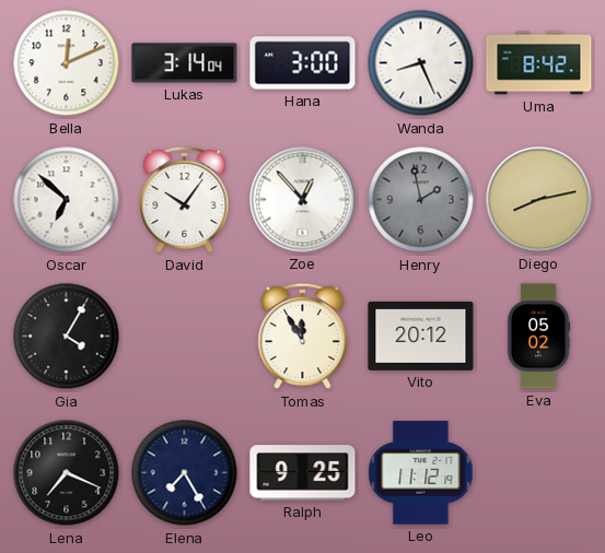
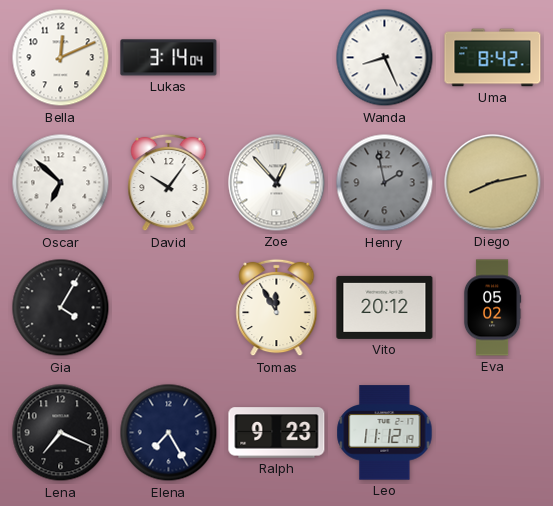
Hana: 3:00 -> none (303, 63)
Ralph: 9:25 -> 9:23 (277, 433)
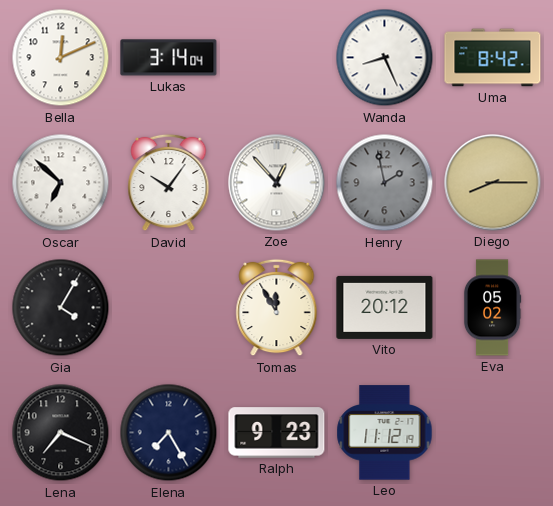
Diego: 8:13 -> 8:15 (493, 183)
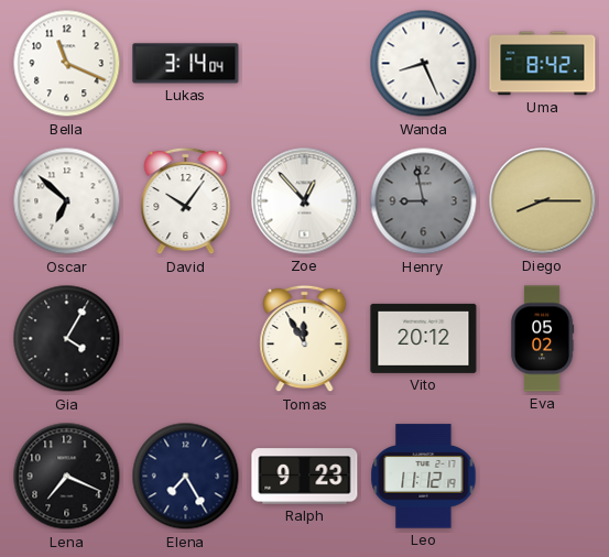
Bella: 12:11 -> 11:19 (67, 64)
Henry: 1:58 -> 8:58 (424, 201)
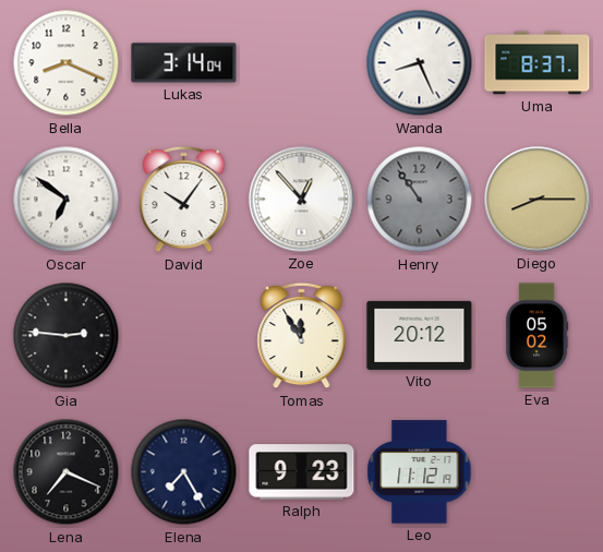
Bella: 11:19 -> 8:19 (67, 63)
Uma: 8:42 -> 8:37 (538, 63)
Oscar: 6:52 -> 6:51 (67, 200)
Henry: 8:58 -> 10:54 (420, 200)
Gia: 4:05 -> 2:46 (67, 336)
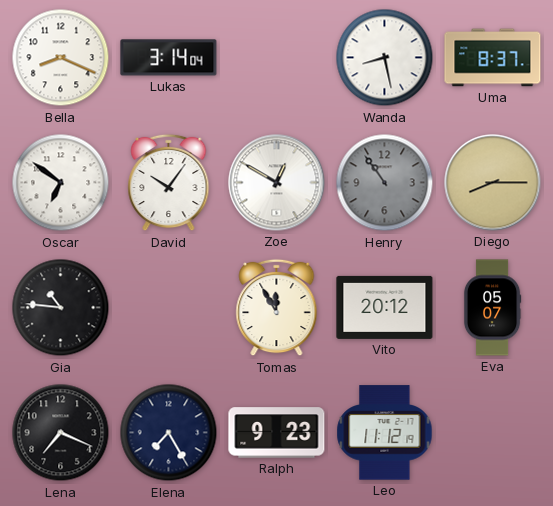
Wanda: 8:26 -> 8:28 (385, 58)
Zoe: 12:53 -> 12:50 (277, 183)
Gia: 2:46 -> 10:46 (61, 308)
Eva: 05:02 -> 05:07 (492, 308)
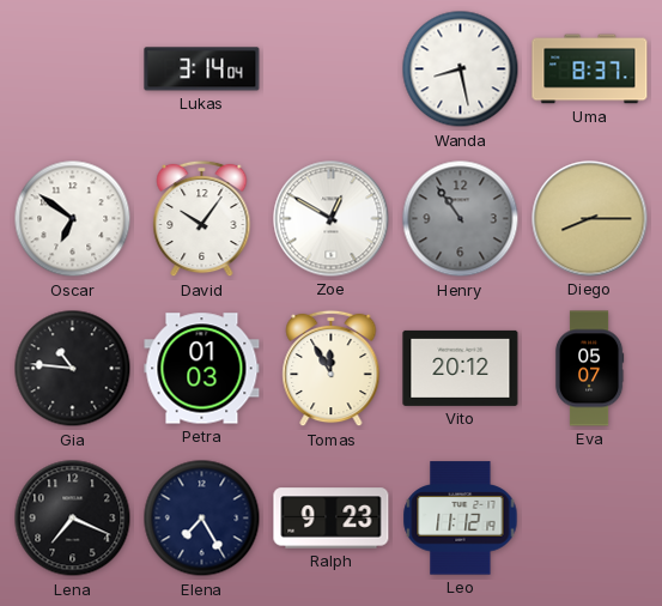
Bella: 8:19 -> none (61, 58)
Petra: none -> 01:03 (202, 369)
